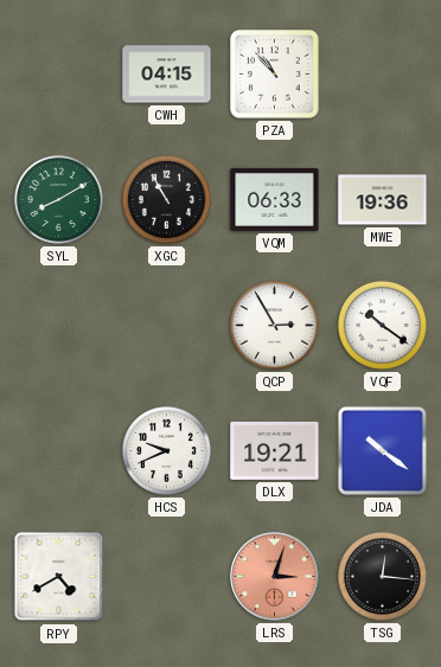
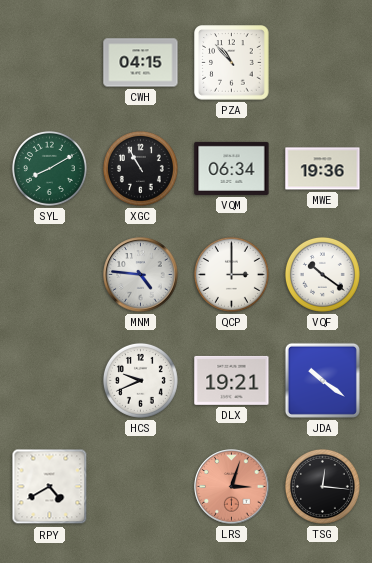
VQM: 06:33 -> 06:34 (232, 168)
MNM: none -> 4:46 (141, 275)
QCP: 2:55 -> 3:00 (231, 274)
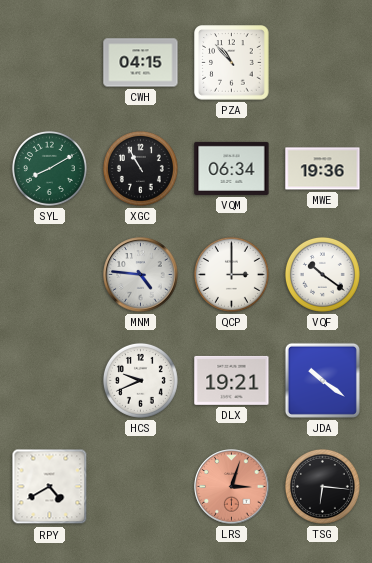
TSG: 12:16 -> 6:16 (322, 486)
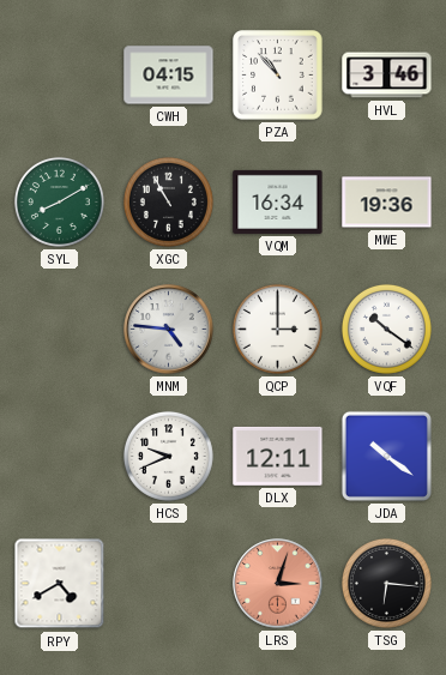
HVL: none -> 3:46 (387, 76)
VQM: 06:34 -> 16:34 (278, 201)
DLX: 19:21 -> 12:11 (278, 456)
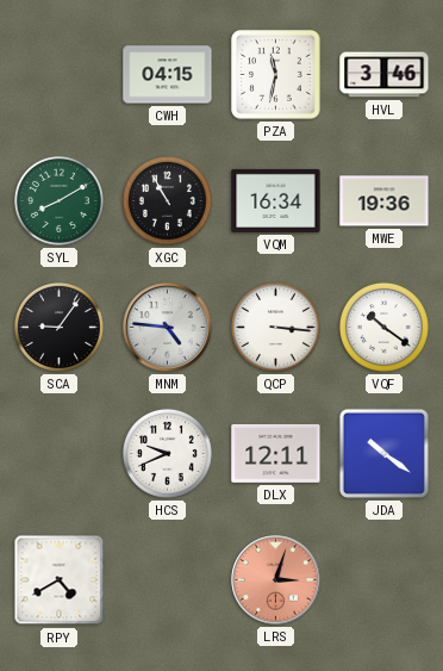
PZA: 10:53 -> 11:32 (276, 75)
SCA: none -> 9:06 (58, 327)
QCP: 3:00 -> 3:16 (275, 327)
TSG: 6:16 -> none (386, 583)
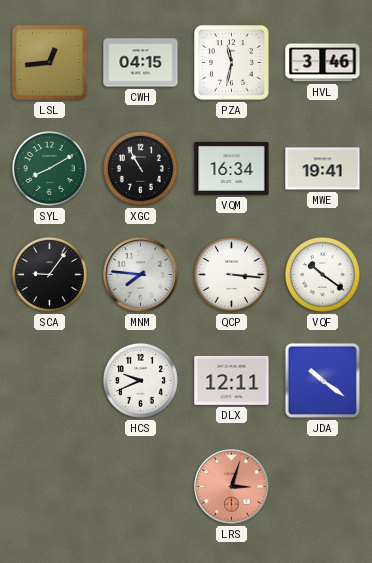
LSL: none -> 12:44 (49, 62)
MWE: 19:36 -> 19:41 (323, 169)
MNM: 4:46 -> 7:46 (141, 275)
RPY: 4:40 -> none (60, 580)
